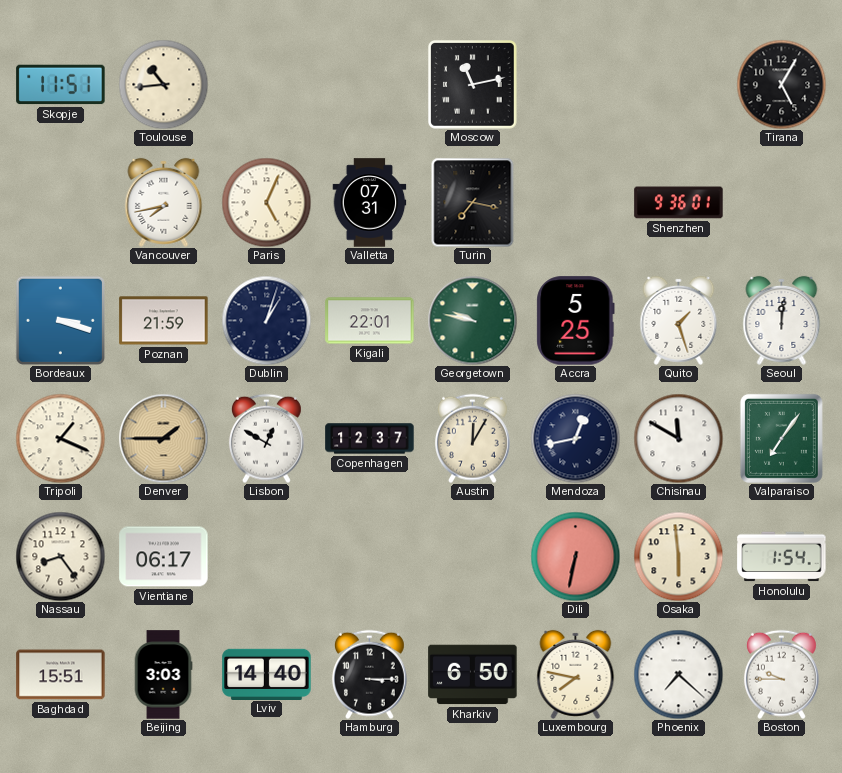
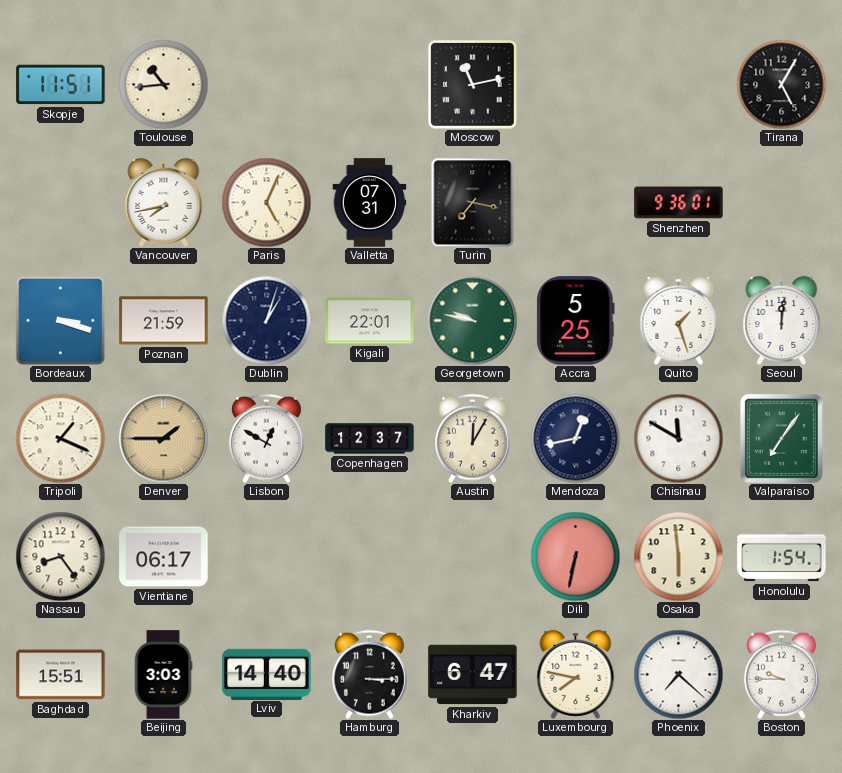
Kharkiv: 6:50 -> 6:47 (473, 675)
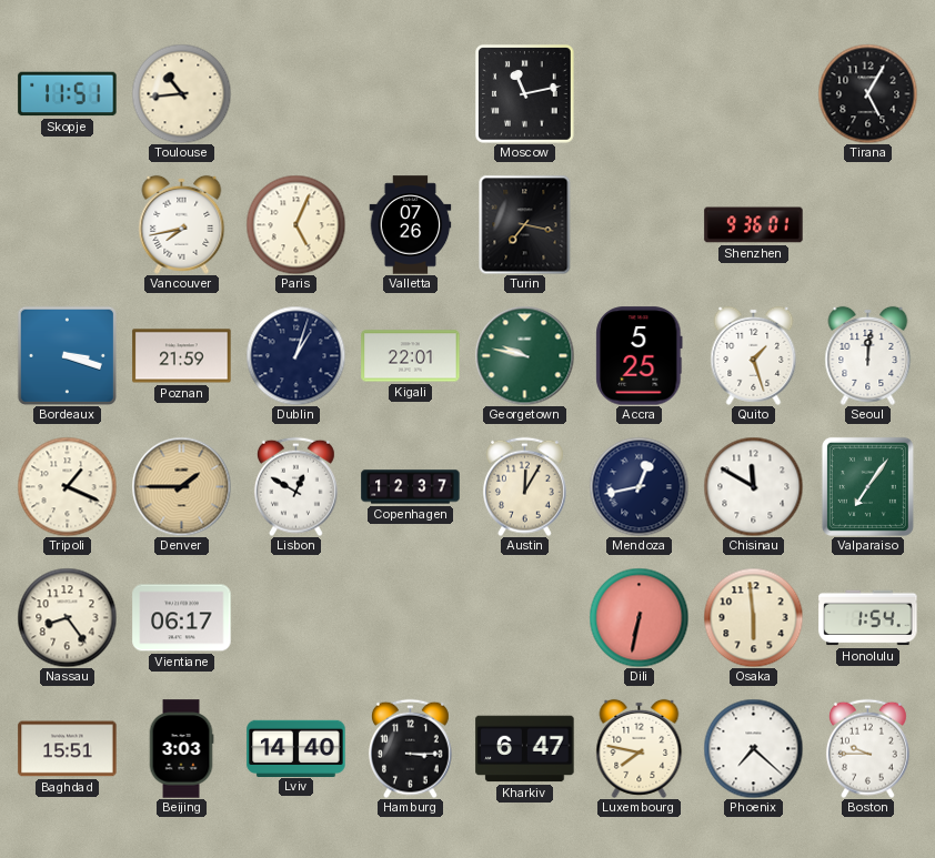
Valletta: 07:31 -> 07:26 (411, 225)
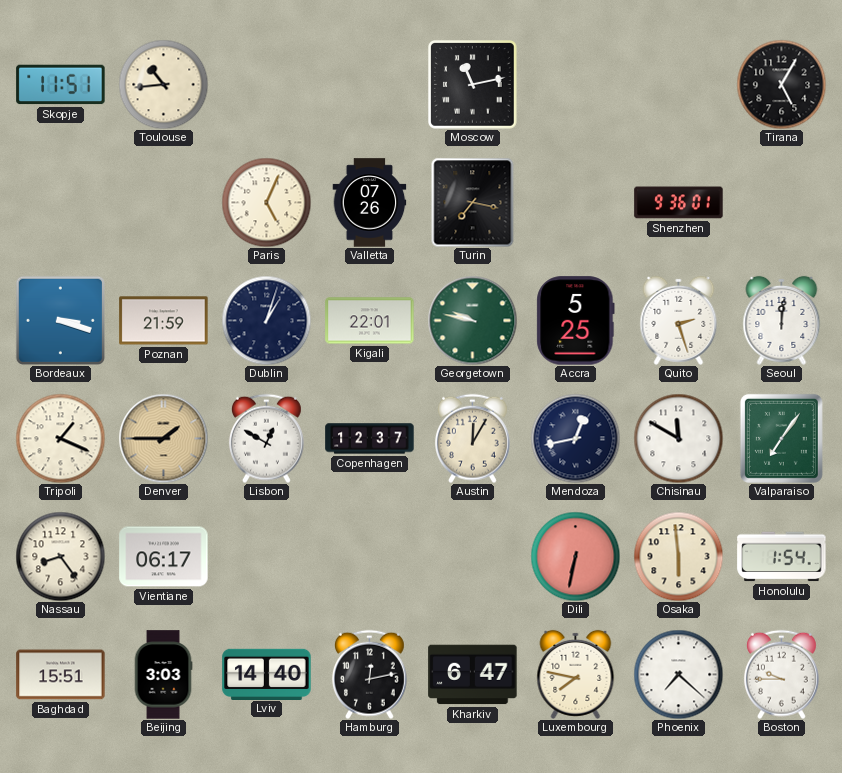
Vancouver: 7:43 -> none (182, 224)
Quito: 1:27 -> 2:27 (679, 320)
Hamburg: 3:15 -> 12:13 (369, 674)
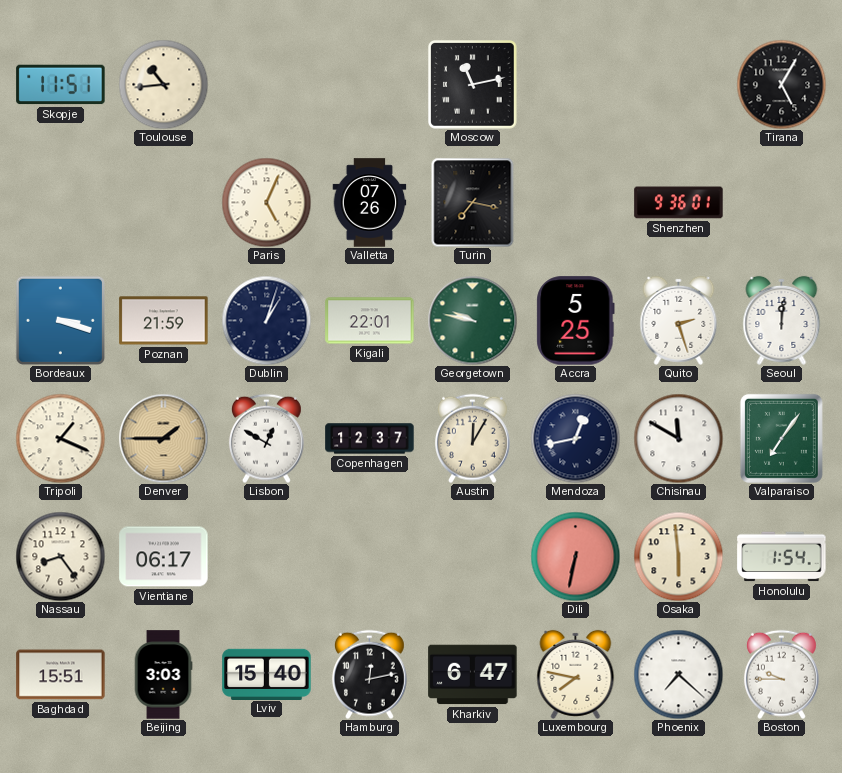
Lviv: 14:40 -> 15:40 (267, 674)
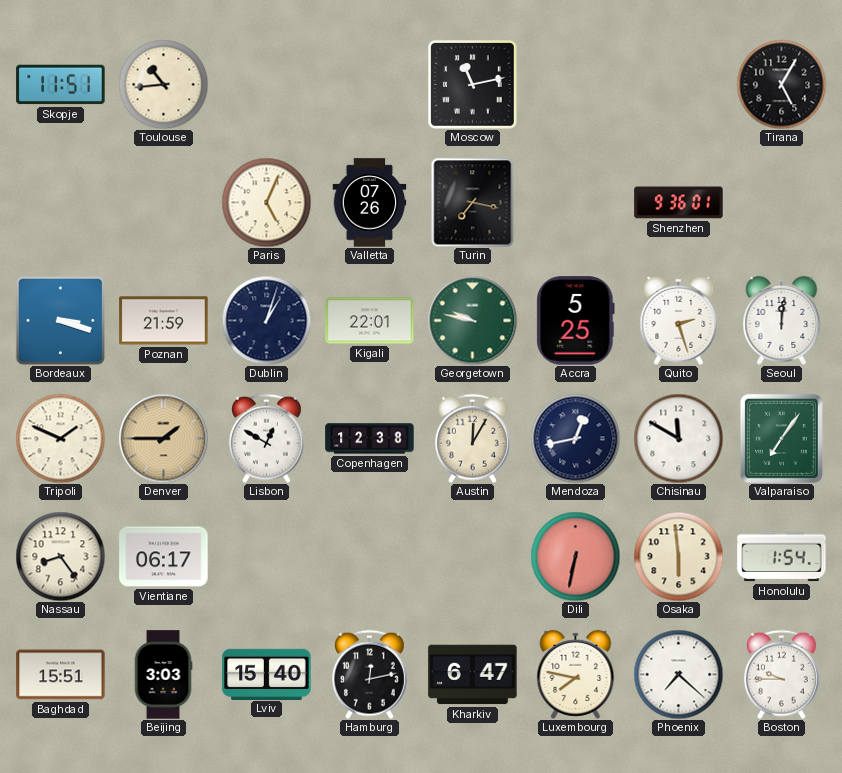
Tripoli: 1:19 -> 1:49 (60, 438)
Copenhagen: 12:37 -> 12:38 (370, 439)
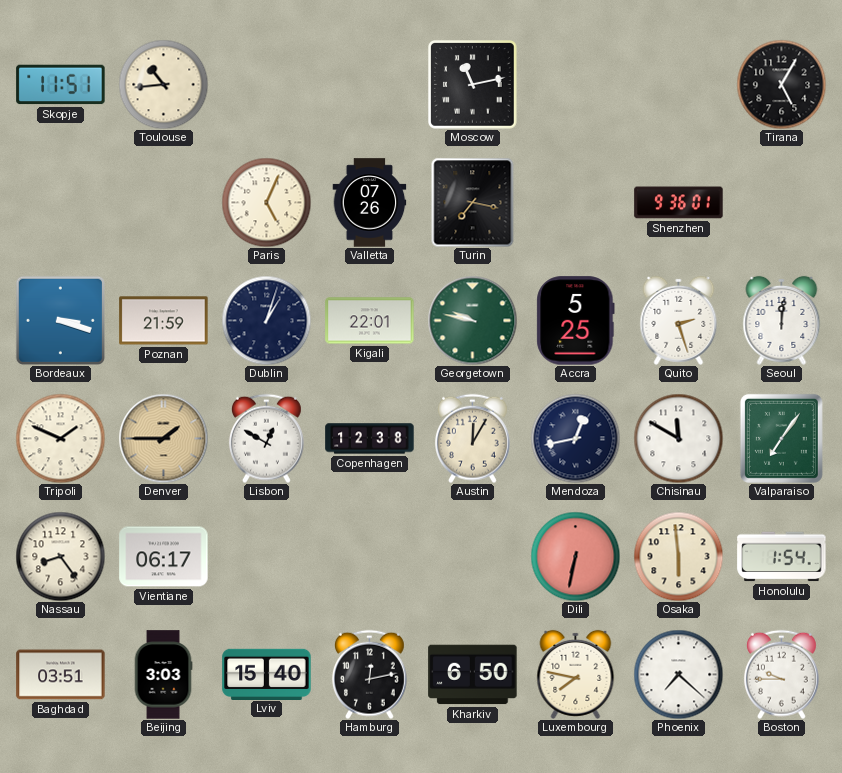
Baghdad: 15:51 -> 03:51 (61, 675)
Kharkiv: 6:47 -> 6:50 (473, 675)
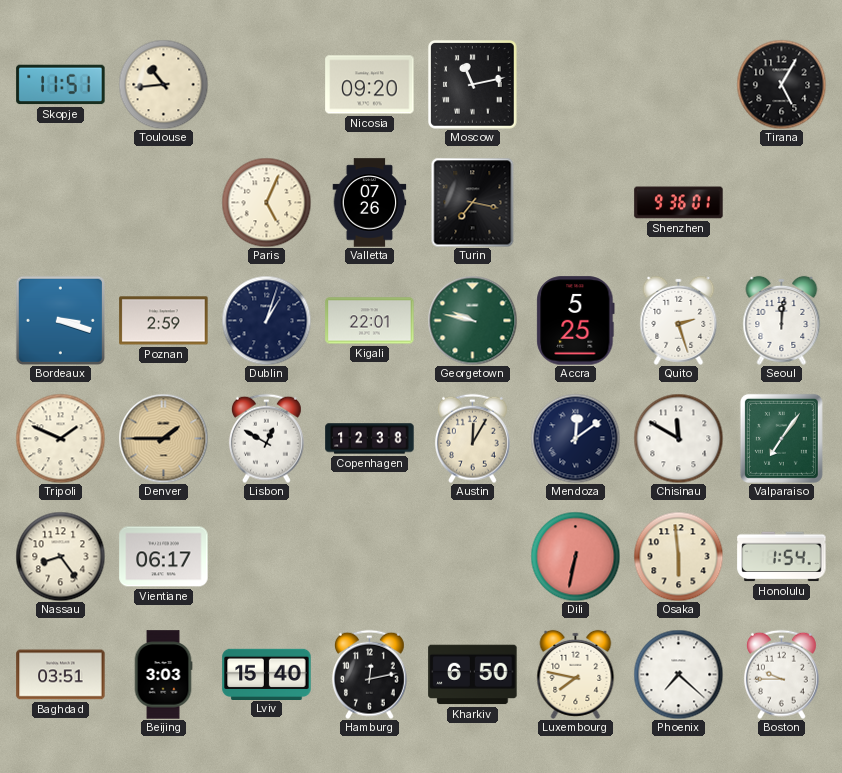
Nicosia: none -> 09:20 (370, 85)
Poznan: 21:59 -> 2:59 (164, 321)
Mendoza: 12:43 -> 12:09 (575, 438)
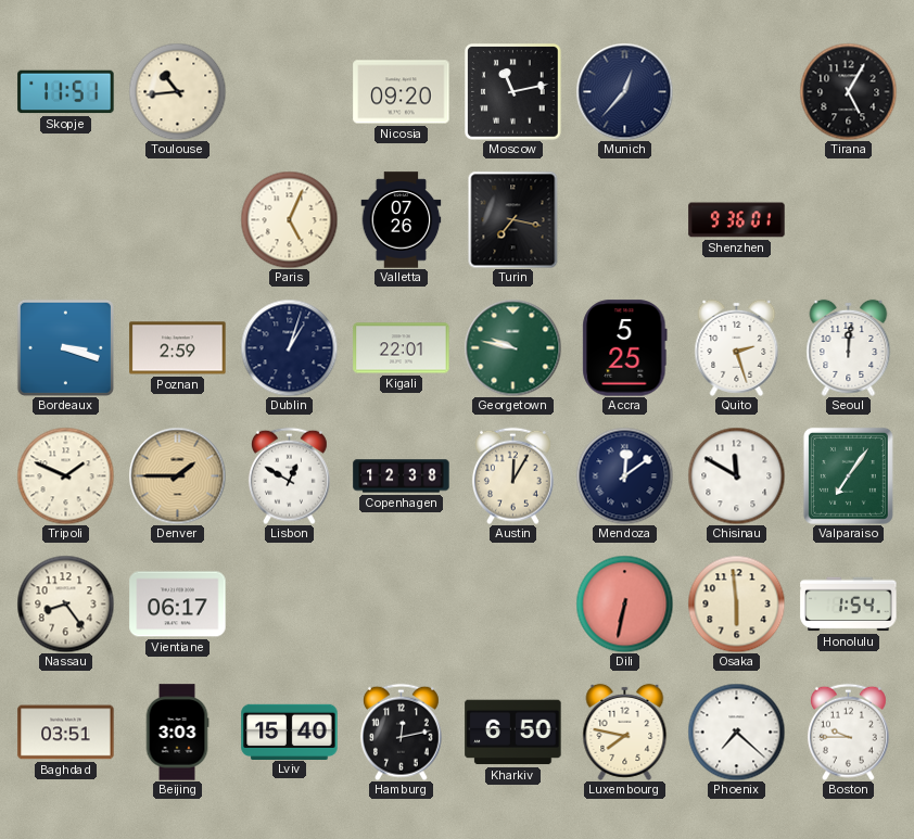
Munich: none -> 12:37 (624, 91)
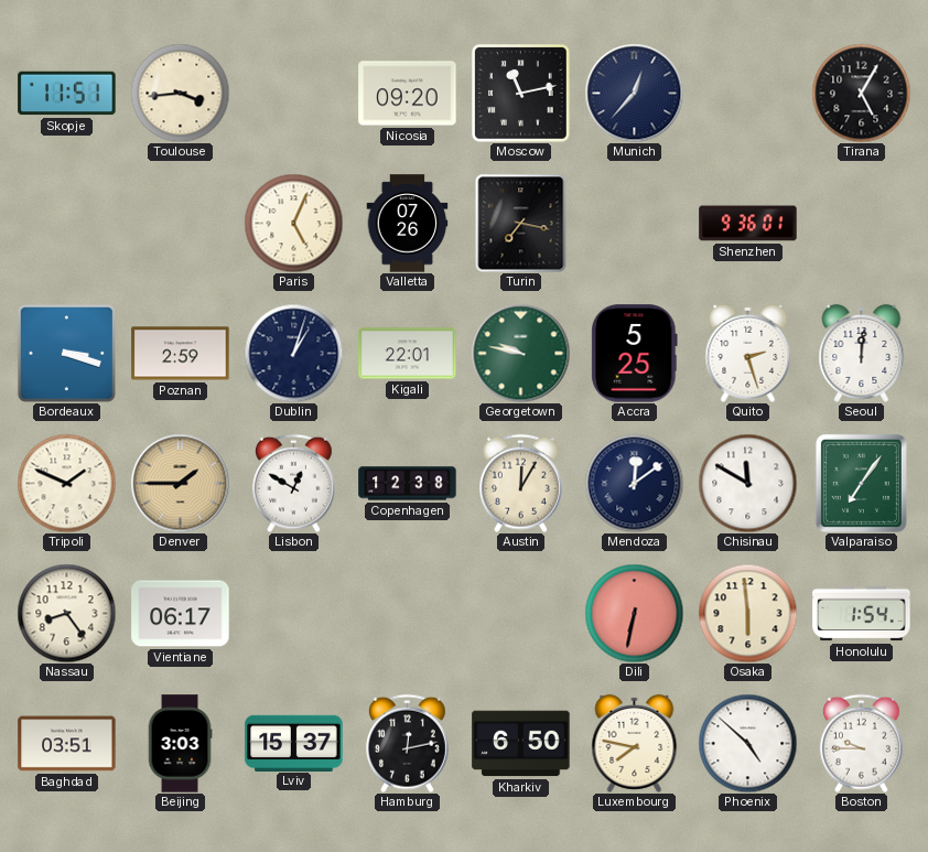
Toulouse: 10:44 -> 3:44 (180, 93)
Lviv: 15:40 -> 15:37 (294, 743)
Phoenix: 7:22 -> 4:52 (747, 743)
